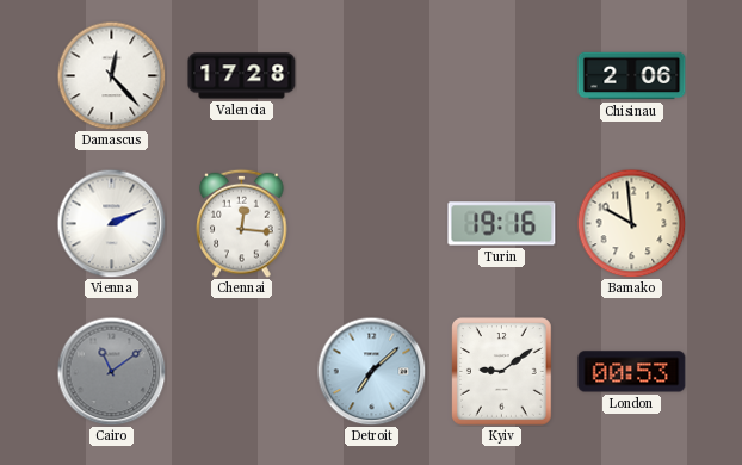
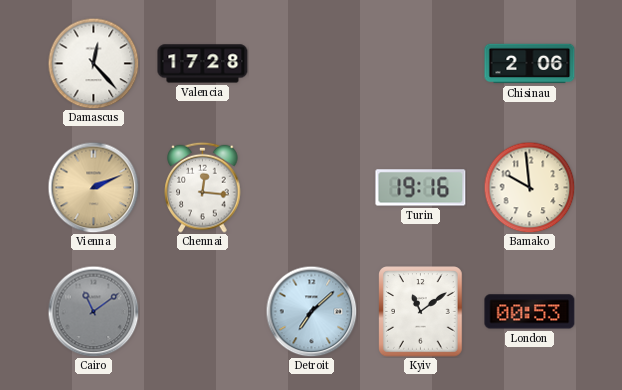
Vienna dial: white -> champagne (93, 187)
Kyiv: 9:09 -> 11:09 (421, 312)
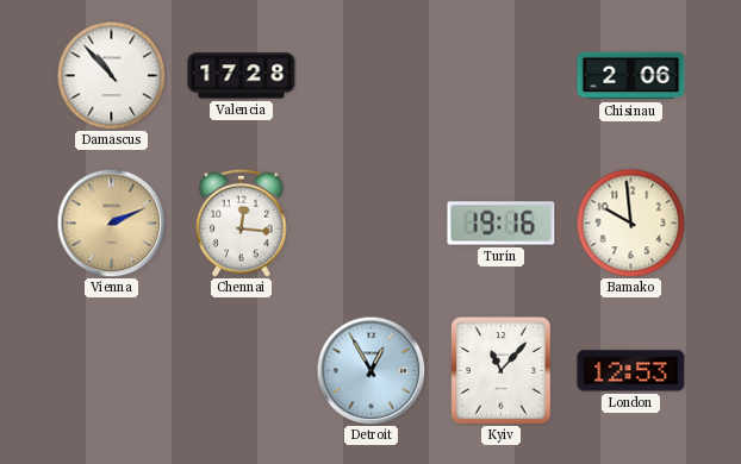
Damascus: 12:23 -> 10:53 (111, 75)
Cairo: 11:09 -> none (93, 311)
Detroit: 7:08 -> 12:55 (370, 370)
Kyiv: 11:09 -> 11:07 (502, 371)
London: 00:53 -> 12:53 (631, 371)
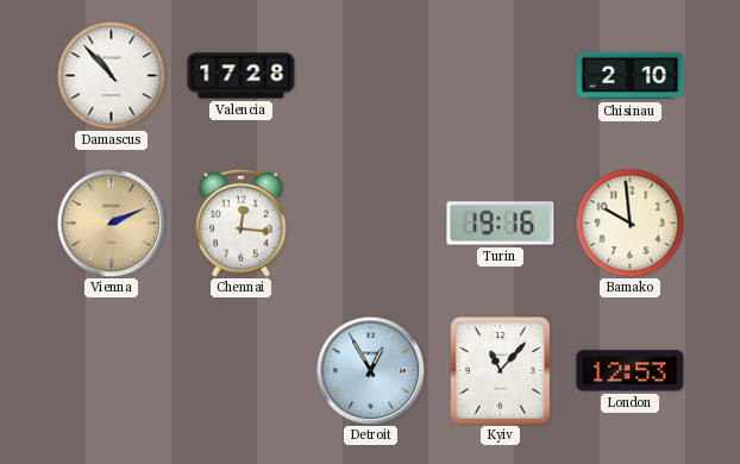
Chisinau: 2:06 -> 2:10 (631, 76)
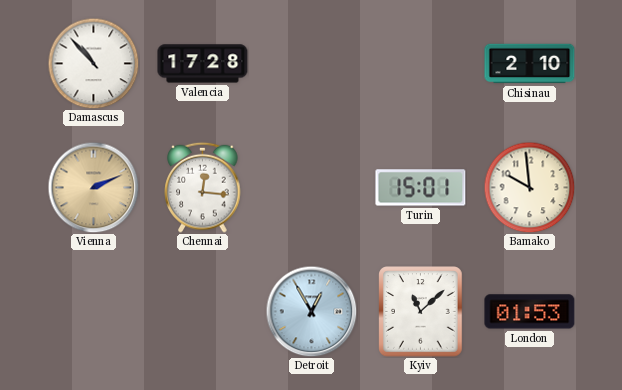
Turin: 19:16 -> 15:01 (421, 188)
Kyiv: 11:07 -> 11:08 (421, 312)
London: 12:53 -> 01:53 (530, 312)
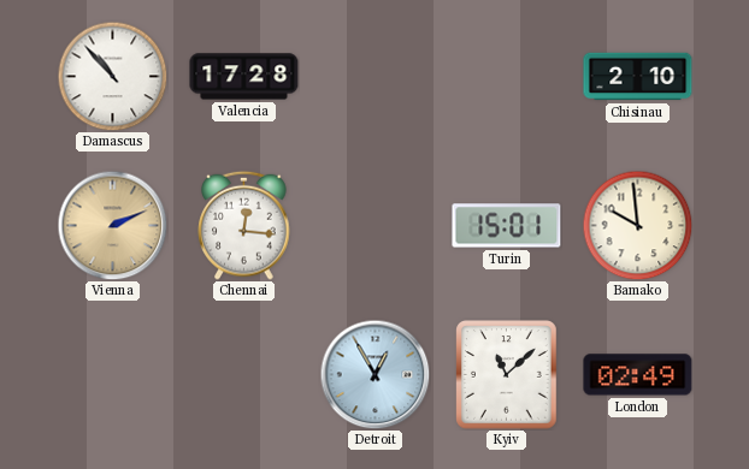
London: 01:53 -> 02:49 (638, 375)
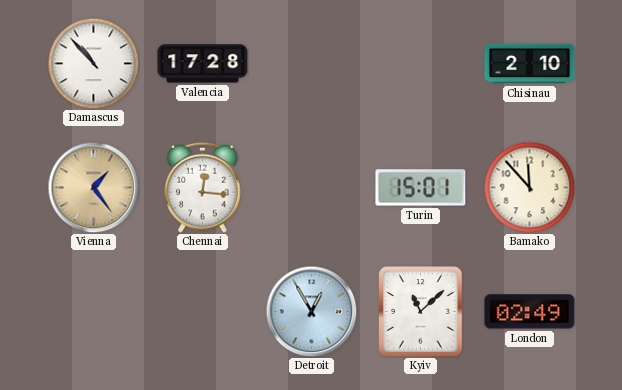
Vienna: 2:11 -> 1:24 (93, 187)
Bamako: 9:59 -> 11:53 (529, 187)
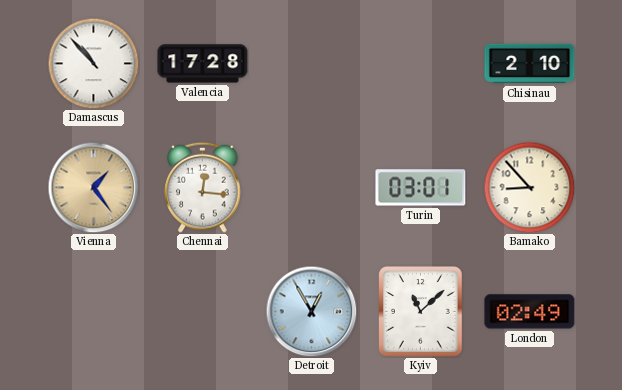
Turin: 15:01 -> 03:01 (421, 188)
Bamako: 11:53 -> 8:53 (529, 187)
